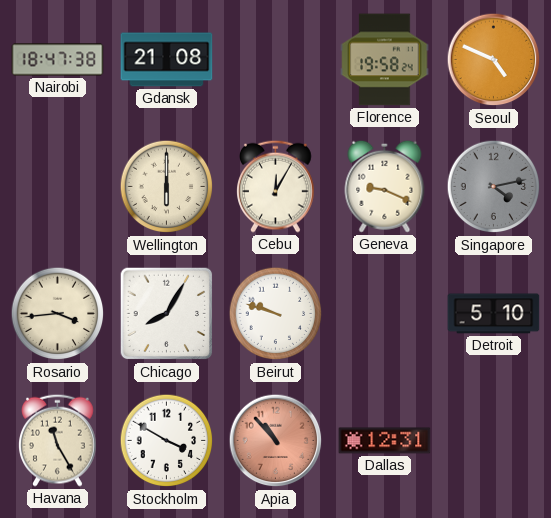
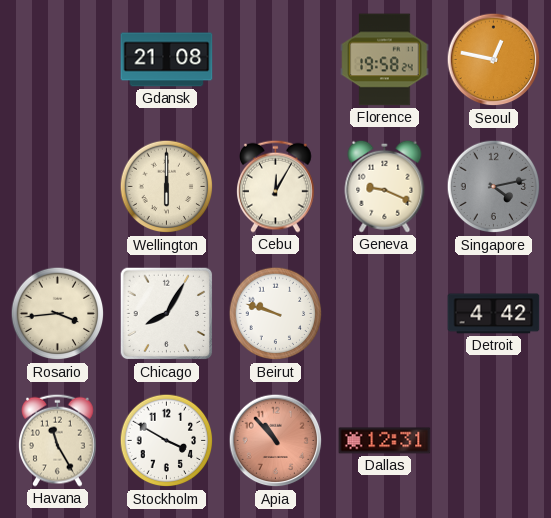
Nairobi: 18:47 -> none (58, 60)
Seoul: 4:49 -> 12:47 (494, 60)
Detroit: 5:10 -> 4:42 (494, 314)
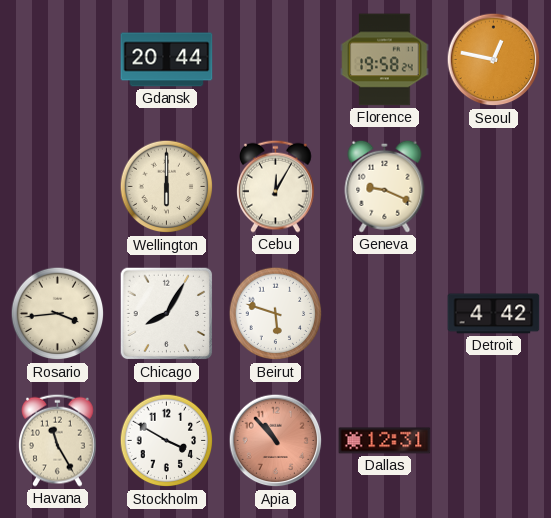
Gdansk: 21:08 -> 20:44 (167, 60)
Singapore: 4:13 -> none (494, 187)
Beirut: 9:48 -> 5:48 (276, 314)
